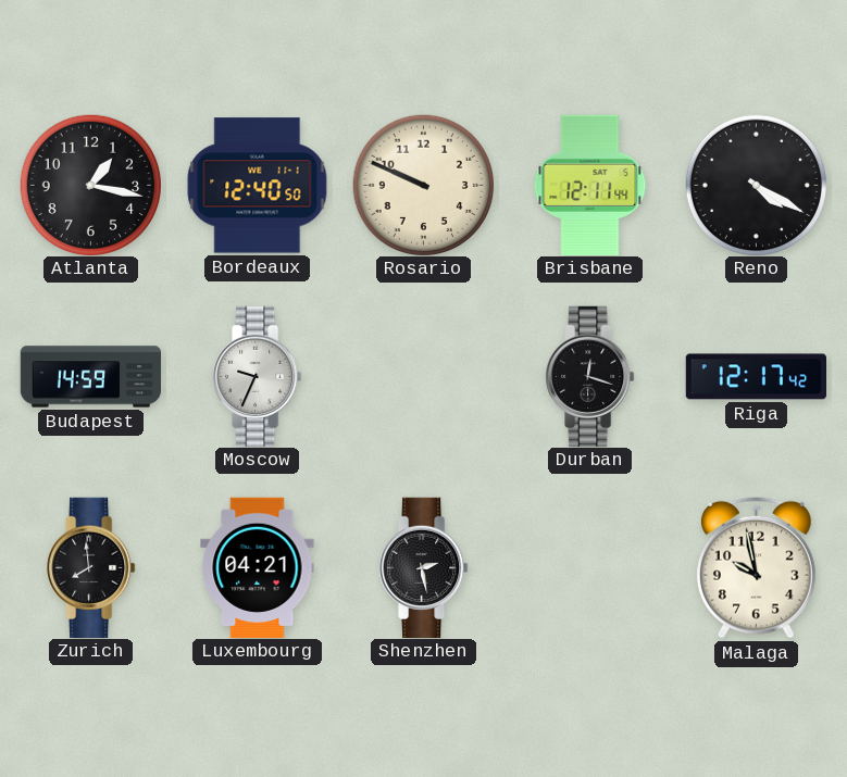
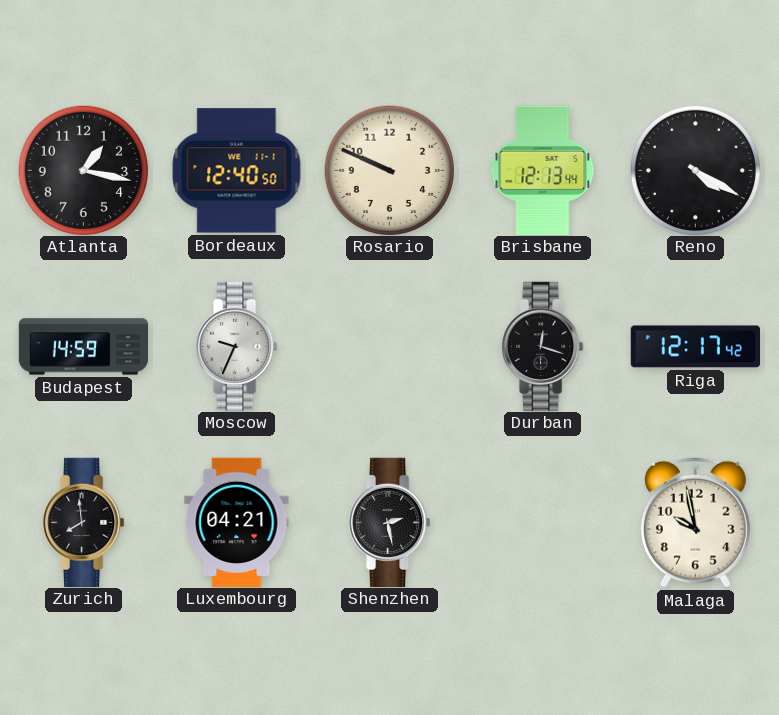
Brisbane: 12:11 -> 12:13 (543, 170)
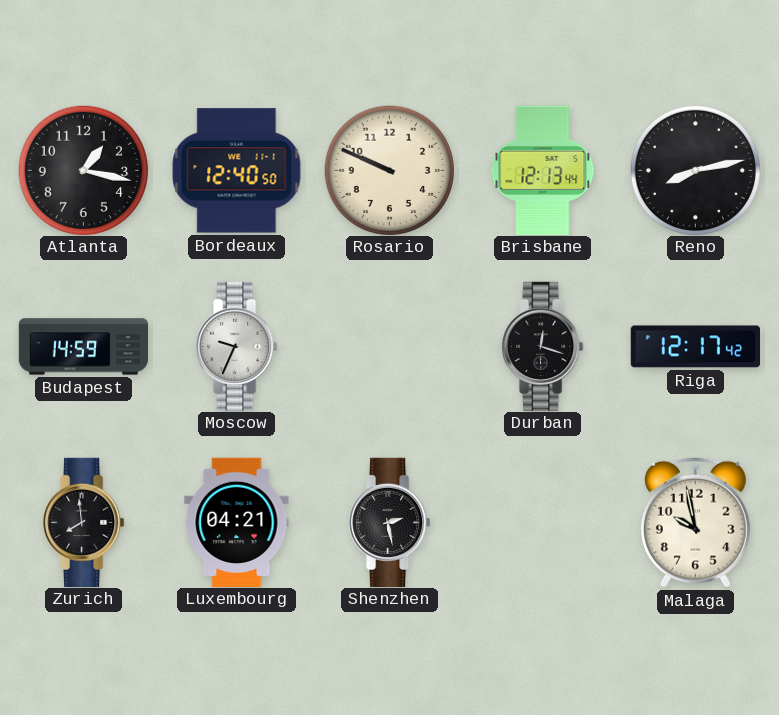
Reno: 4:20 -> 8:13 (695, 170)
